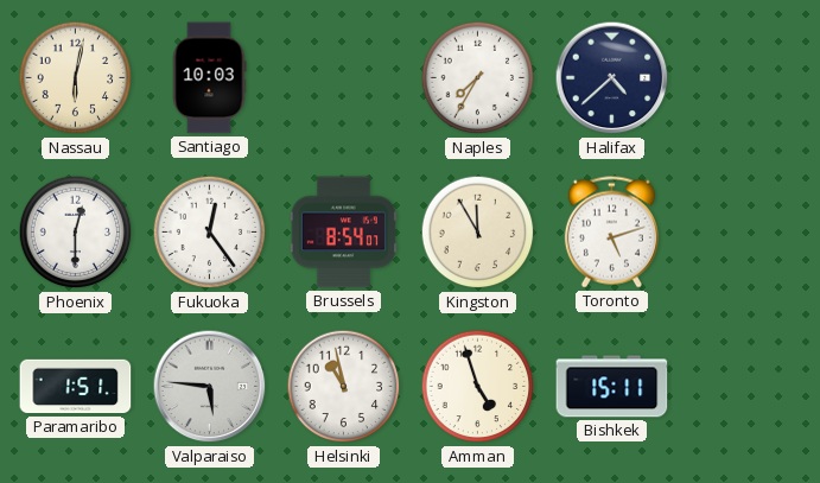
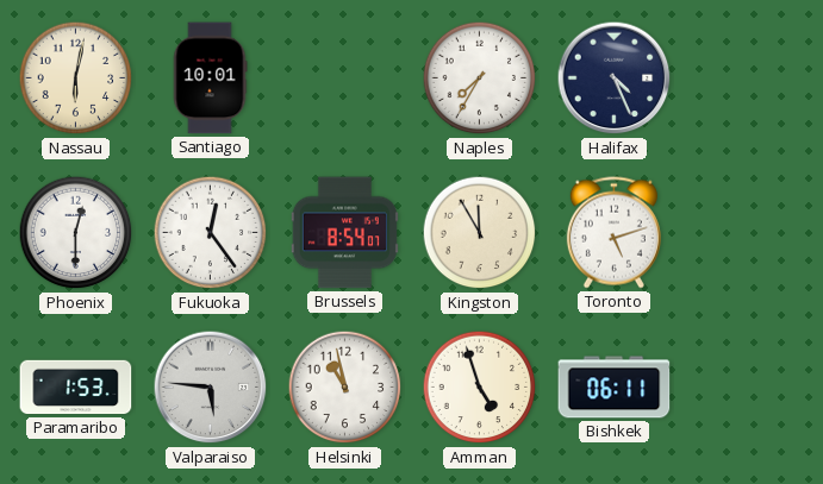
Santiago: 10:03 -> 10:01 (210, 78)
Halifax: 4:38 -> 4:26 (615, 78)
Paramaribo: 1:51 -> 1:53 (76, 388)
Bishkek: 15:11 -> 06:11 (615, 388)
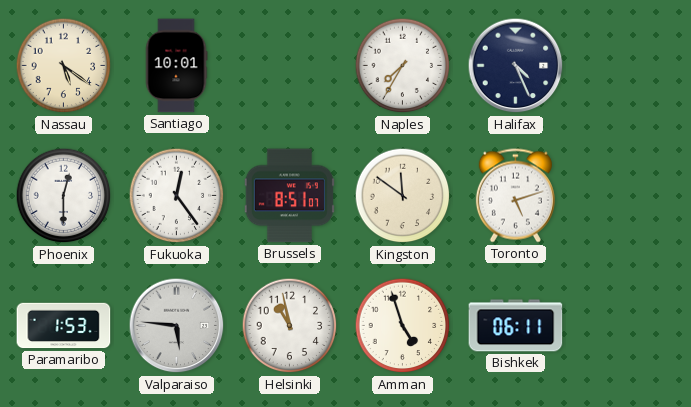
Nassau: 6:02 -> 5:21 (64, 66)
Brussels: 8:54 -> 8:51 (289, 196)
Kingston: 11:55 -> 11:51 (403, 196)
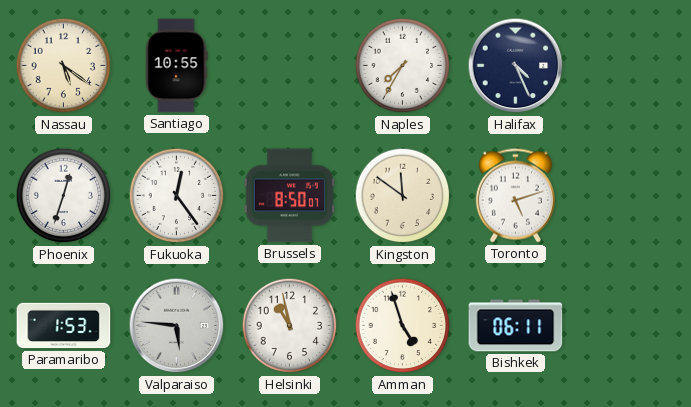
Santiago: 10:01 -> 10:55 (176, 66)
Phoenix: 12:30 -> 12:33 (64, 196)
Brussels: 8:51 -> 8:50 (289, 196)
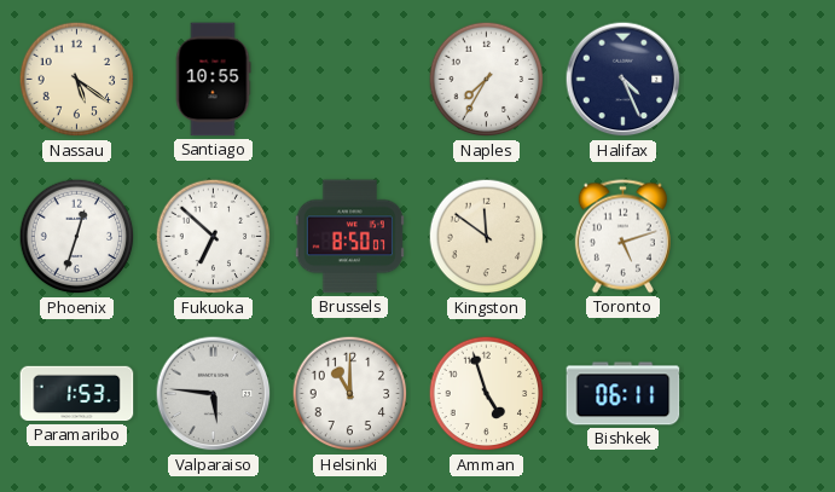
Fukuoka: 12:24 -> 6:52 (214, 237)
Helsinki: 10:58 -> 11:00 (350, 394)
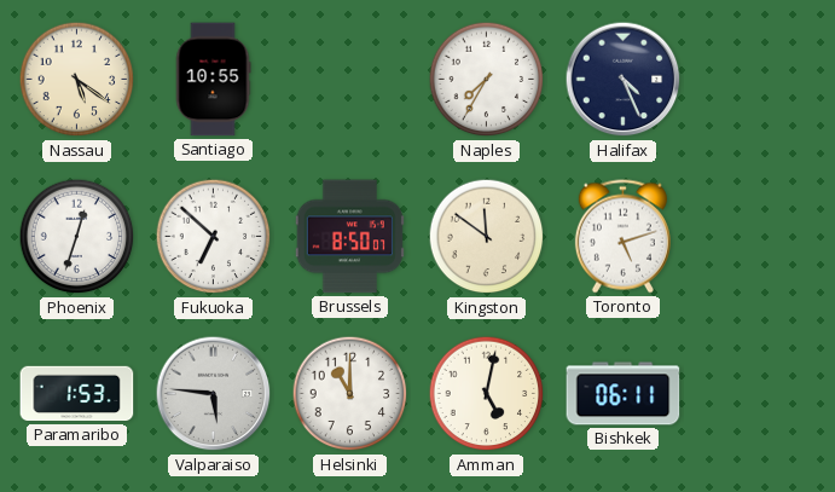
Amman: 4:57 -> 5:02 (487, 394)
